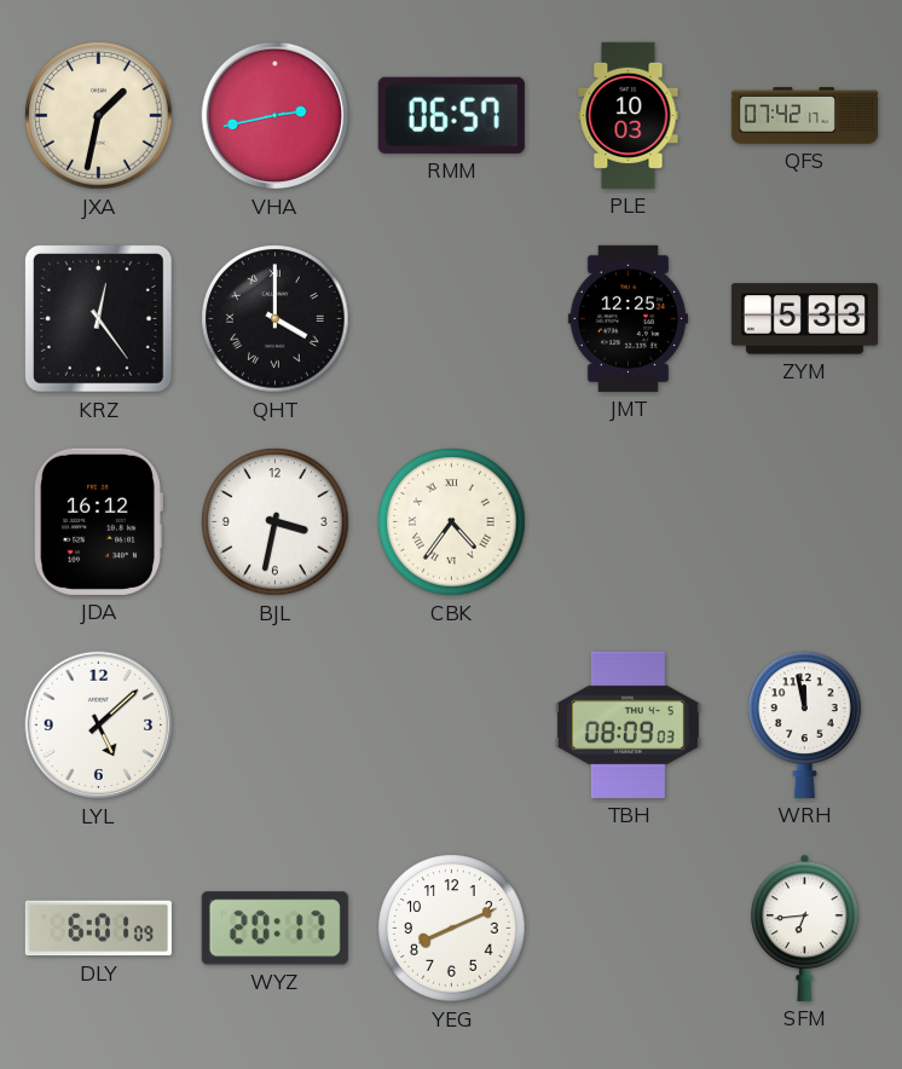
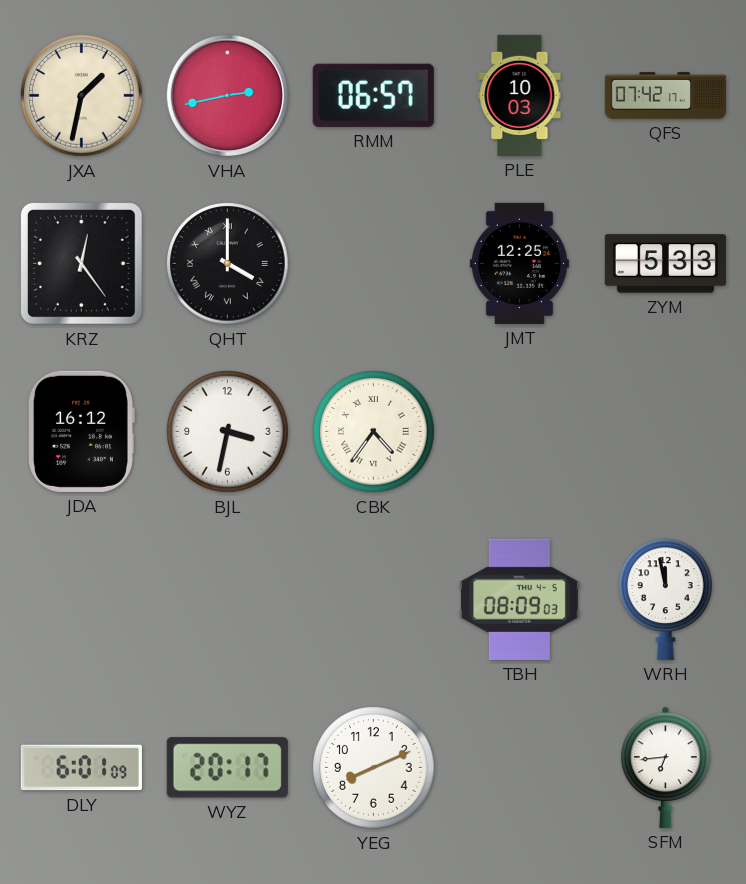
LYL: 5:08 -> none (99, 726)
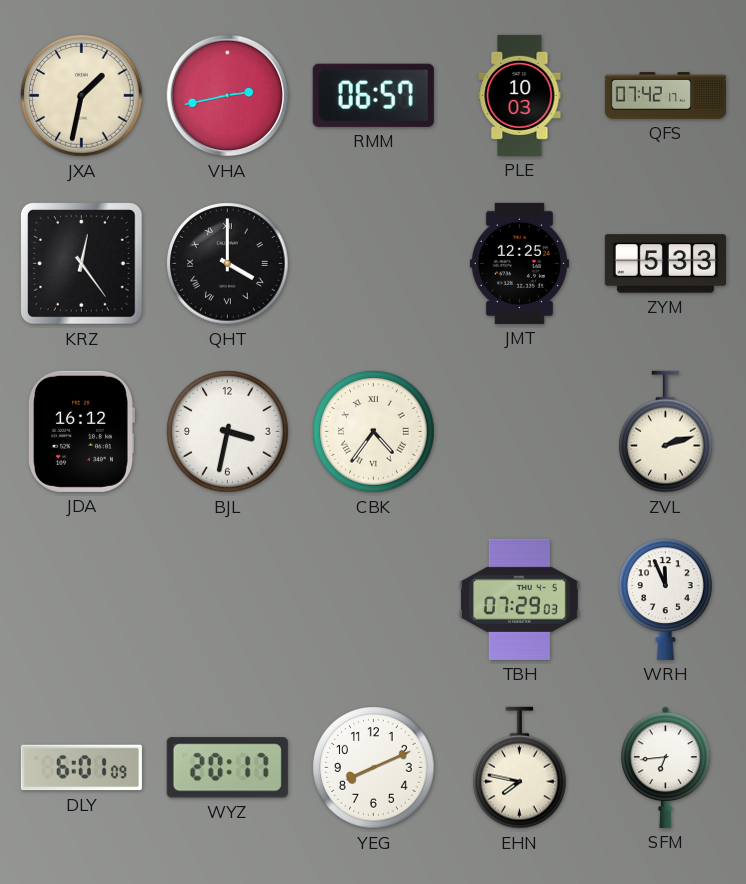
ZVL: none -> 2:12 (666, 432)
TBH: 08:09 -> 07:29 (519, 599)
WRH: 11:58 -> 11:56 (666, 599)
EHN: none -> 7:47 (520, 768)
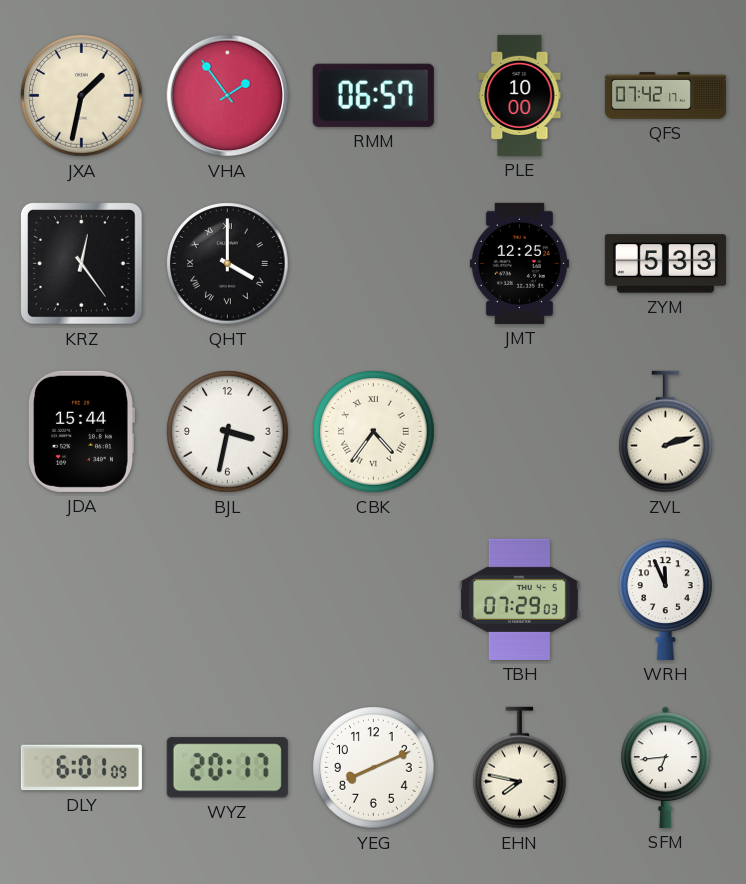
VHA: 2:43 -> 1:54 (228, 96)
PLE: 10:03 -> 10:00 (520, 95)
JDA: 16:12 -> 15:44 (81, 431)
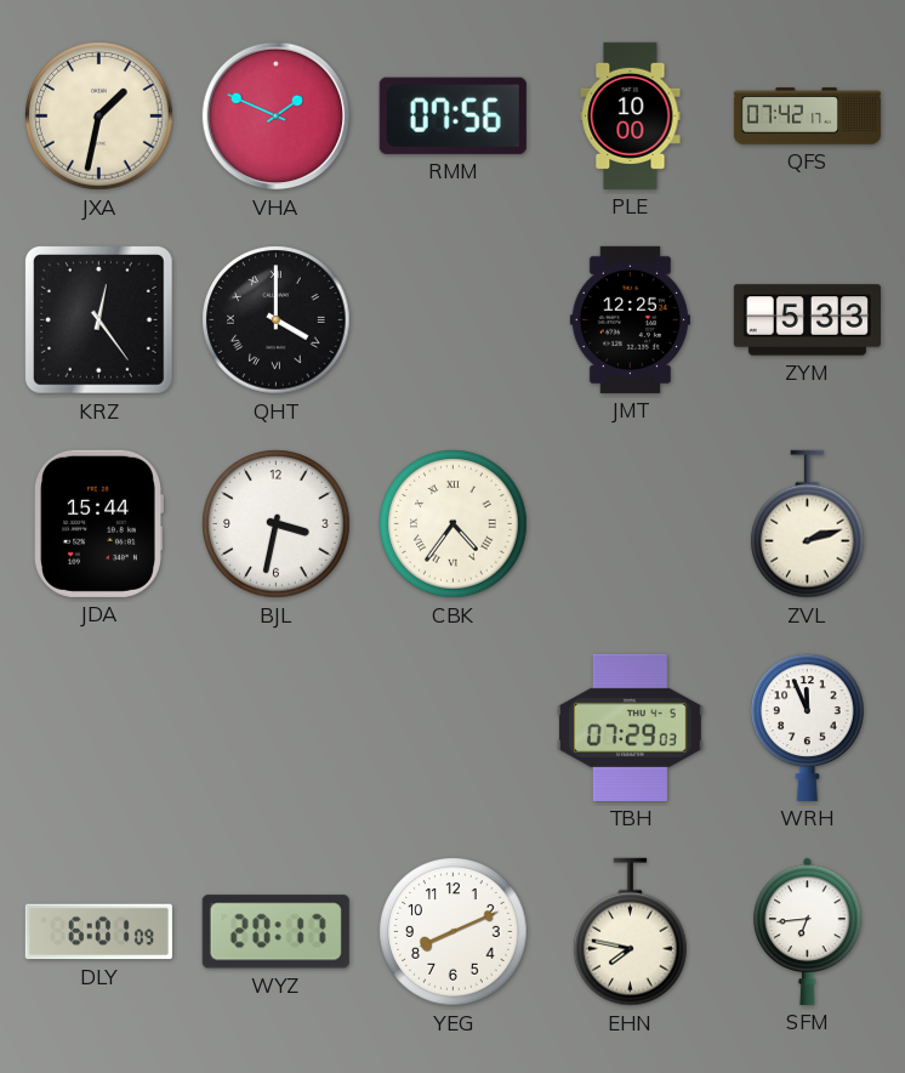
VHA: 1:54 -> 1:49 (277, 117)
RMM: 06:57 -> 07:56 (452, 115)
